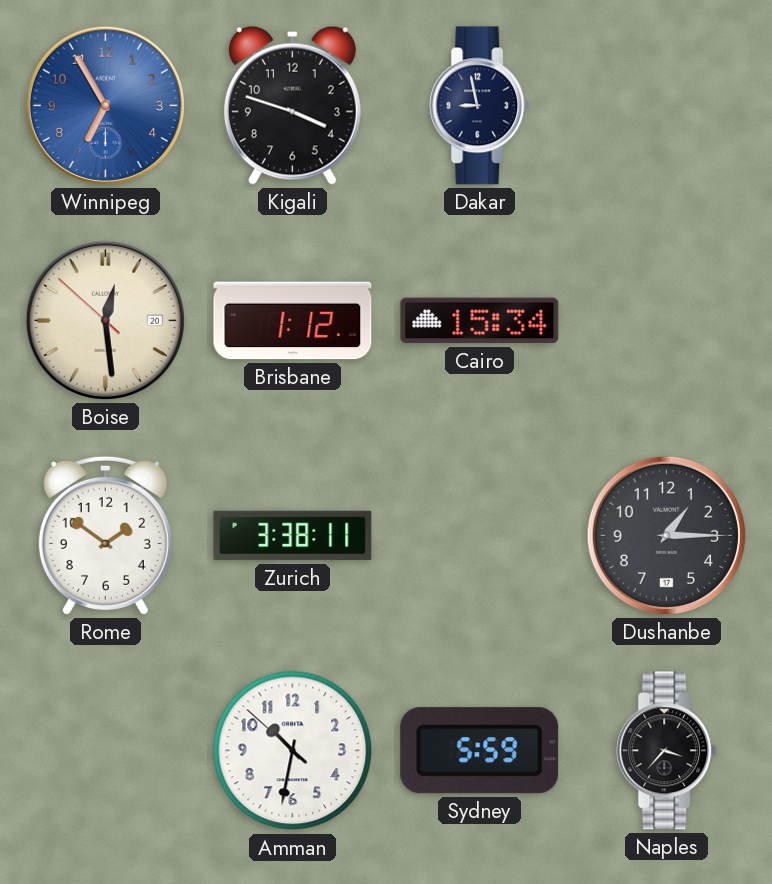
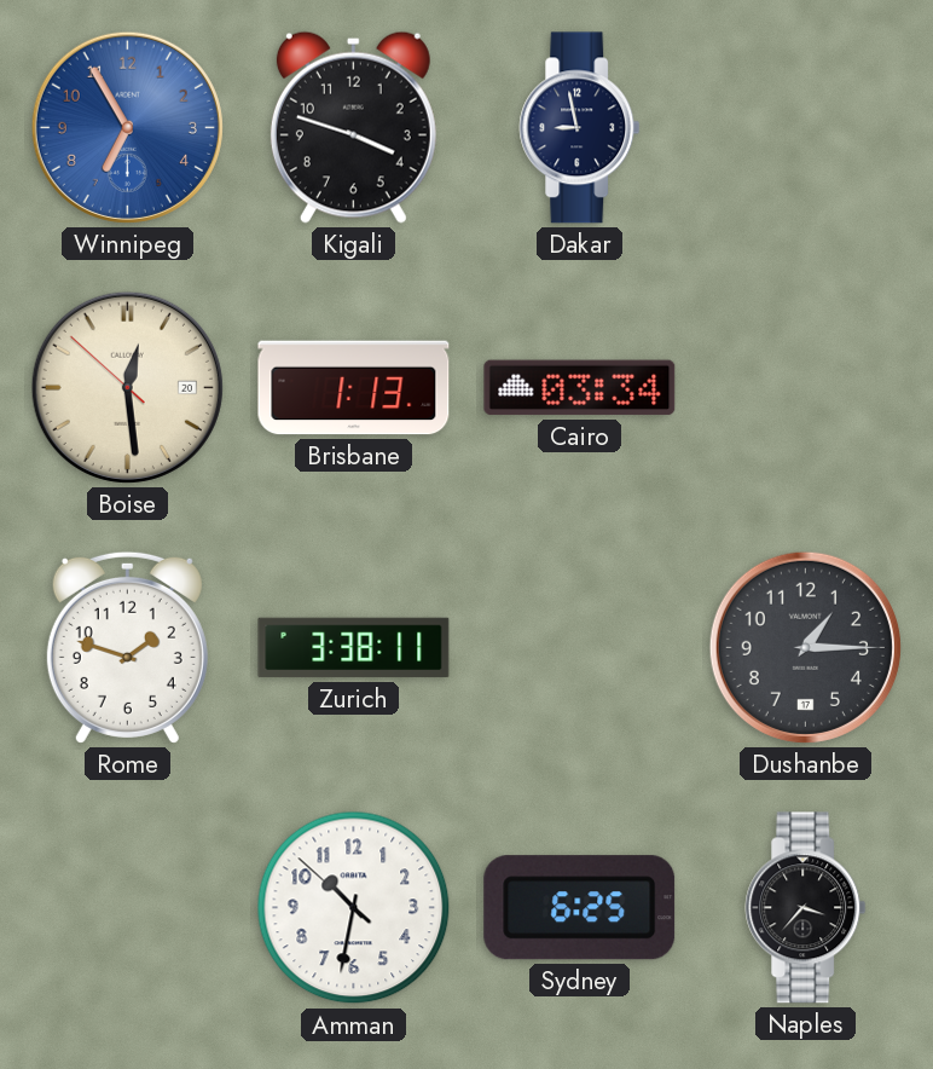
Brisbane: 1:12 -> 1:13 (354, 388)
Cairo: 15:34 -> 03:34 (580, 388)
Rome: 1:51 -> 1:48 (127, 647)
Sydney: 5:59 -> 6:25 (580, 908)
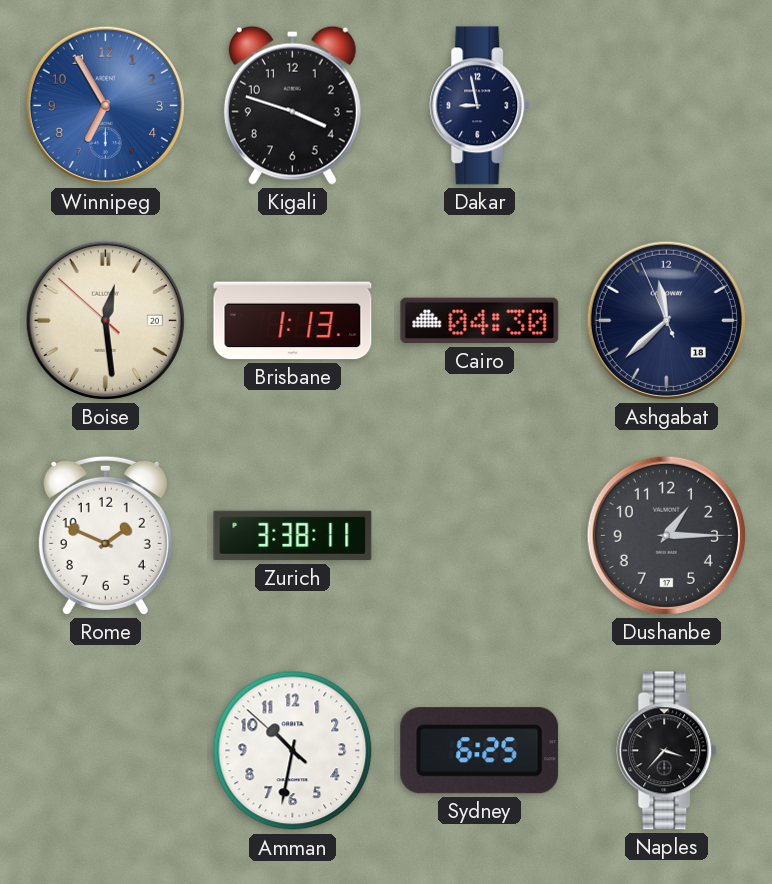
Cairo: 03:34 -> 04:30 (480, 321)
Ashgabat: none -> 11:37 (666, 320)
Rome: 1:48 -> 1:49 (105, 535)
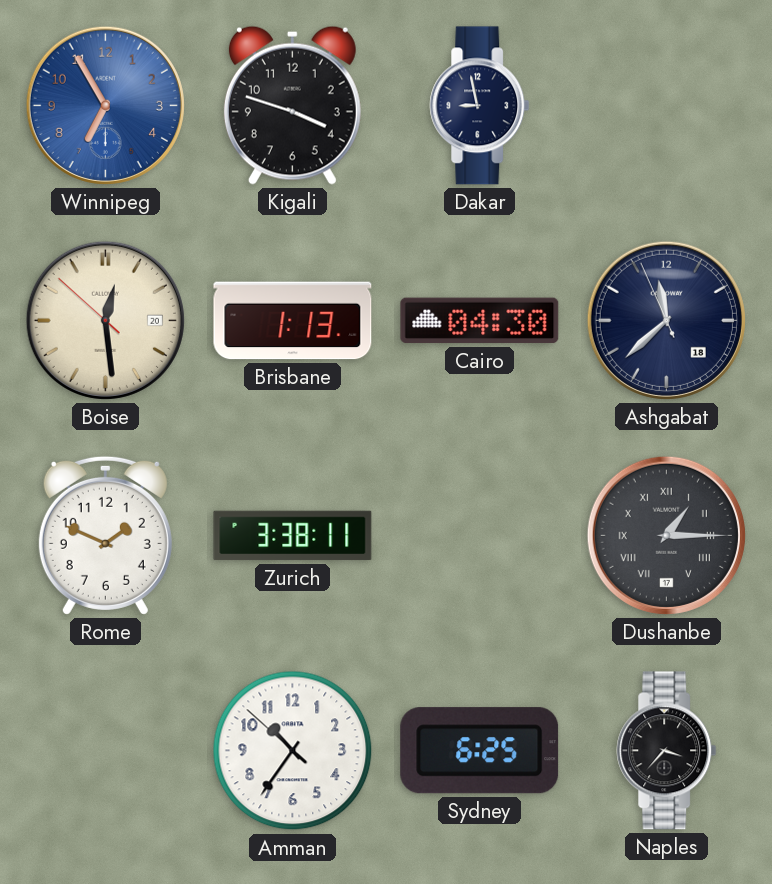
Dushanbe numerals: Arabic -> Roman (666, 535)
Amman: 10:31 -> 10:35 (293, 751)
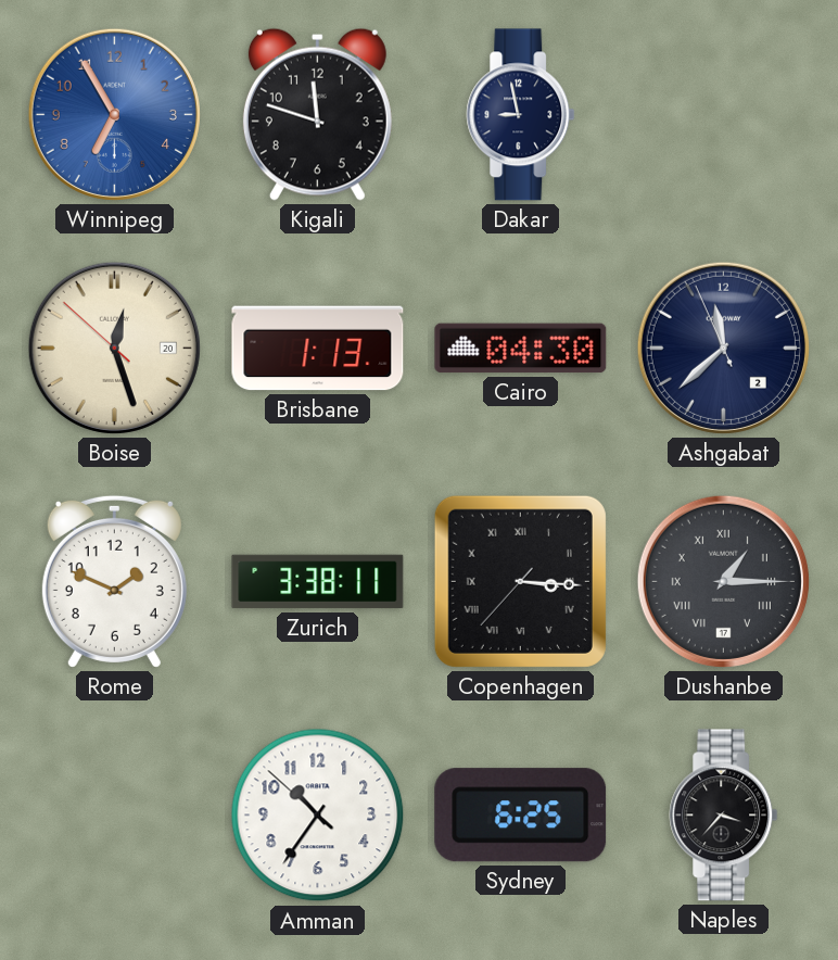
Kigali: 3:48 -> 11:48 (317, 114)
Boise: 12:28 -> 12:26 (114, 348)
Ashgabat date: 18 -> 2 (723, 348)
Copenhagen: none -> 3:15 (520, 581)
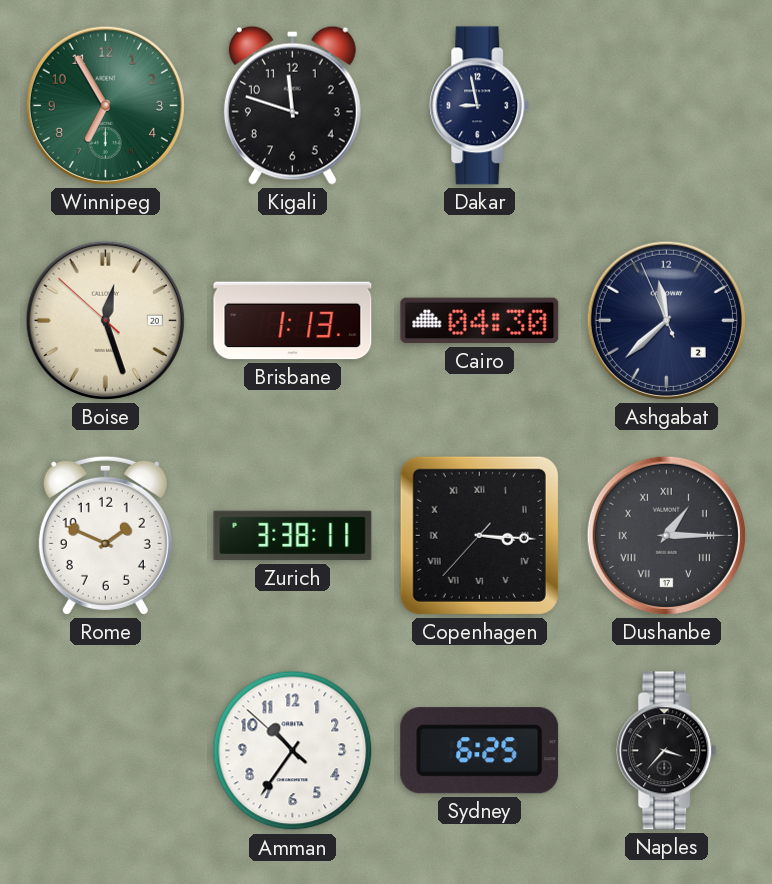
Winnipeg dial: blue -> green (105, 105)
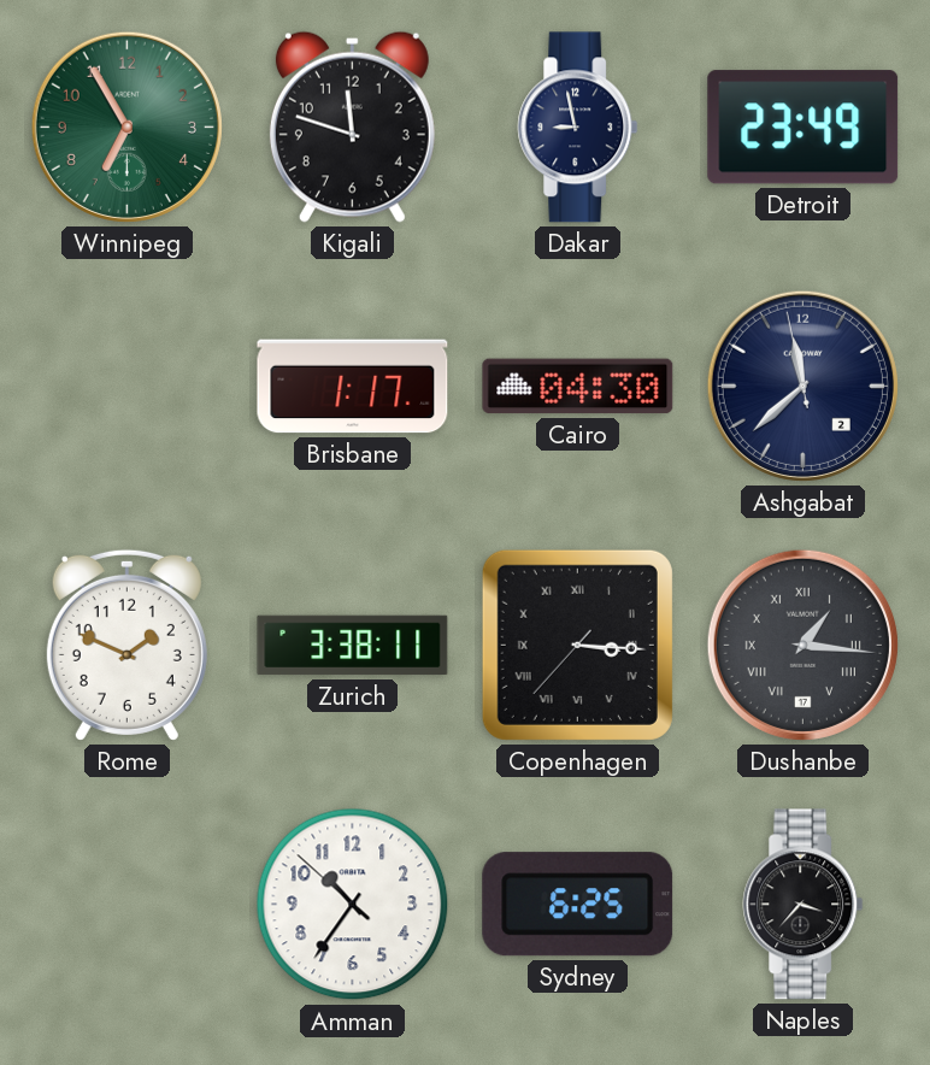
Detroit: none -> 23:49 (804, 128)
Boise: 12:26 -> none (105, 320)
Brisbane: 1:13 -> 1:17 (353, 387)
Ashgabat: 11:37:56 -> 11:37:58 (802, 386)
Dushanbe: 1:15 -> 1:16 (802, 645)
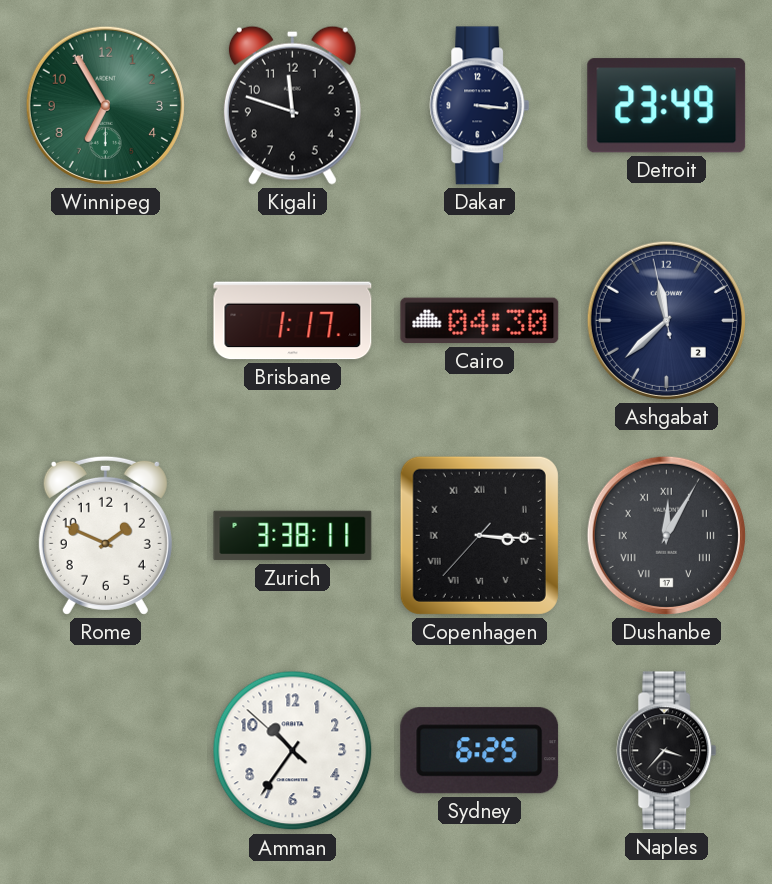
Dakar: 8:58 -> 3:16 (480, 106)
Dushanbe: 1:16 -> 12:05 (666, 535)
